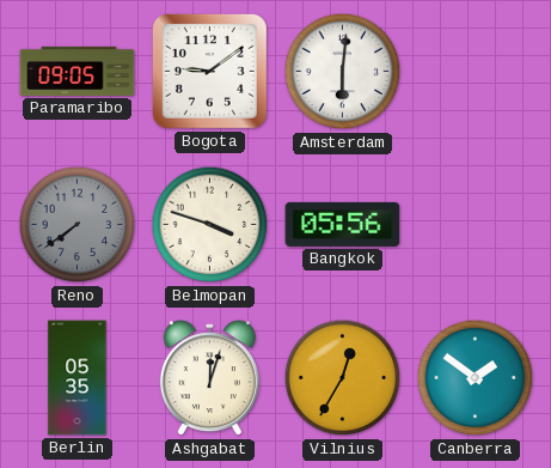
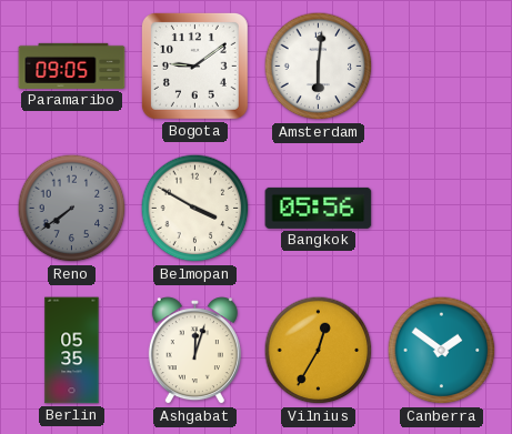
Belmopan: 3:48 -> 3:50 (195, 209)
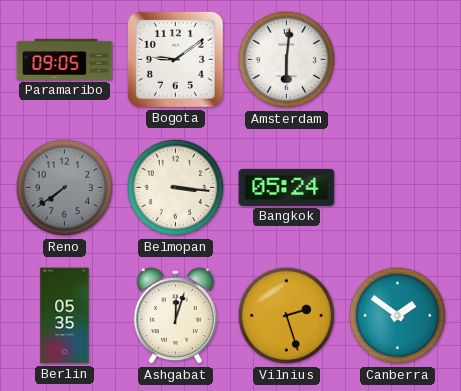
Belmopan: 3:50 -> 3:16 (176, 188)
Bangkok: 05:56 -> 05:24 (287, 187)
Vilnius: 12:35 -> 2:27 (287, 316)
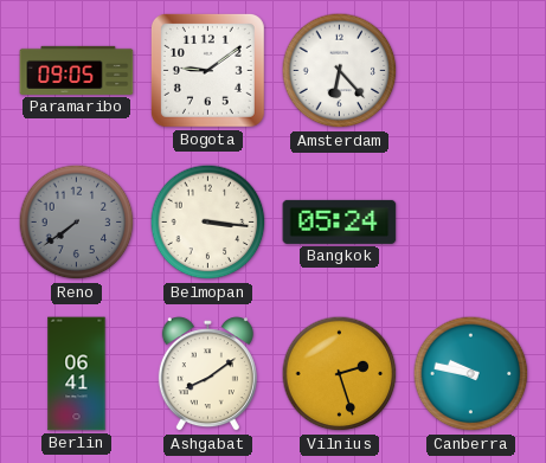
Amsterdam: 6:01 -> 6:23 (340, 71)
Berlin: 05:35 -> 06:41 (77, 374)
Ashgabat: 12:03 -> 8:09 (207, 374)
Canberra: 1:51 -> 9:47 (471, 374)
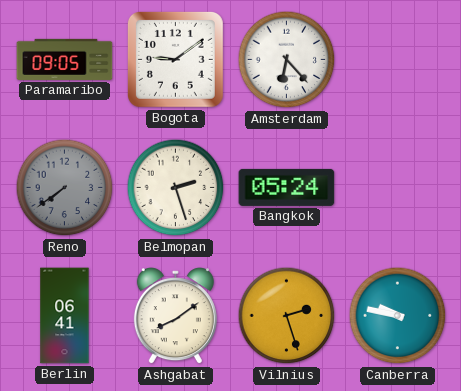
Belmopan: 3:16 -> 2:27 (176, 188)
